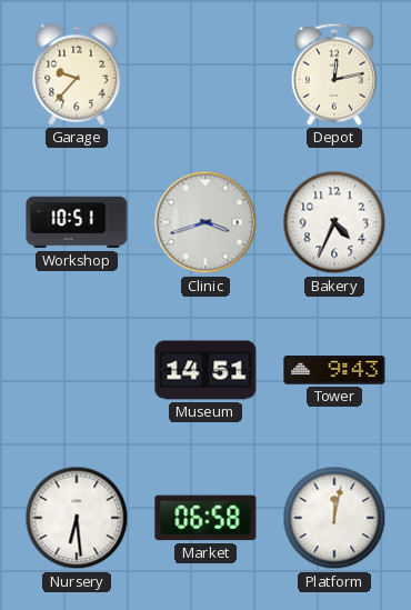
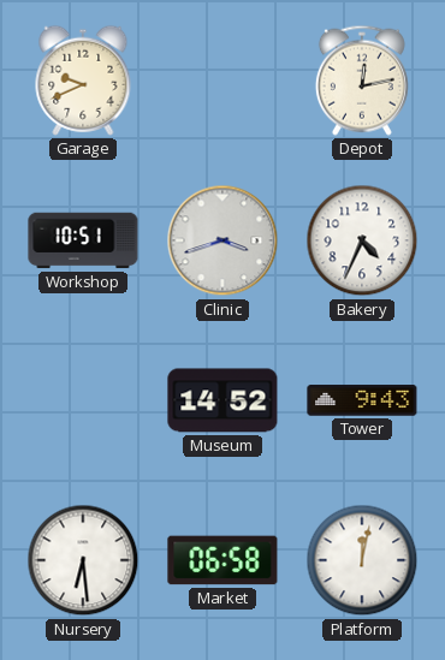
Garage: 9:37 -> 9:41 (83, 81)
Museum: 14:51 -> 14:52 (222, 400)
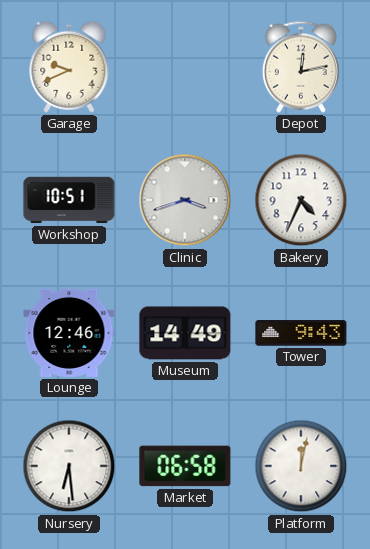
Lounge: none -> 12:46 (69, 333)
Museum: 14:52 -> 14:49 (185, 333)
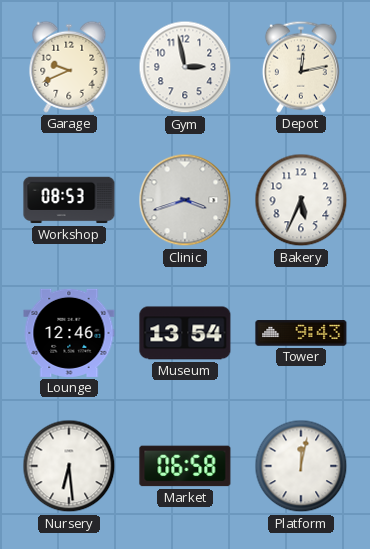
Gym: none -> 2:58 (185, 67)
Workshop: 10:51 -> 08:53 (69, 200)
Bakery: 4:34 -> 5:34 (301, 200)
Museum: 14:49 -> 13:54 (185, 333)
